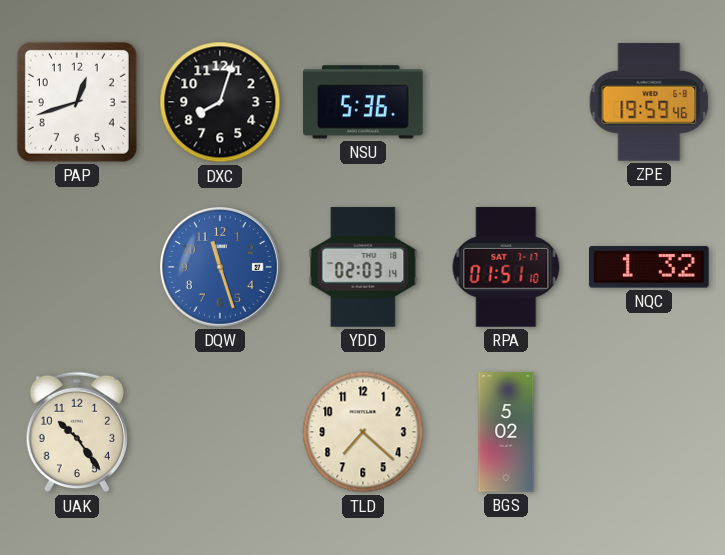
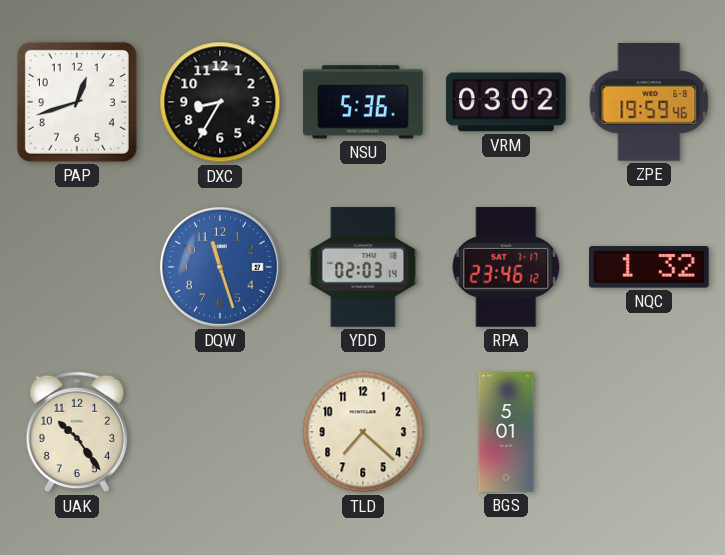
DXC: 8:03 -> 8:35 (220, 102)
VRM: none -> 03:02 (506, 102)
RPA: 01:51 -> 23:46 (506, 267)
BGS: 5:02 -> 5:01 (506, 432)
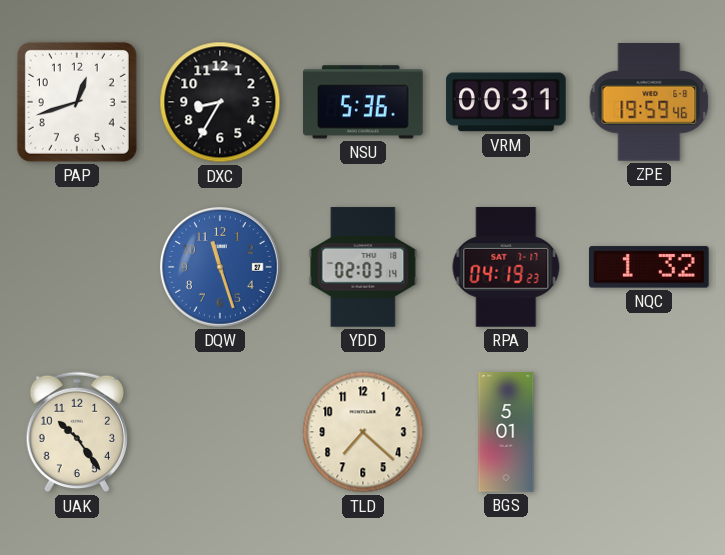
VRM: 03:02 -> 00:31 (506, 102)
RPA: 23:46 -> 04:19 (506, 267)
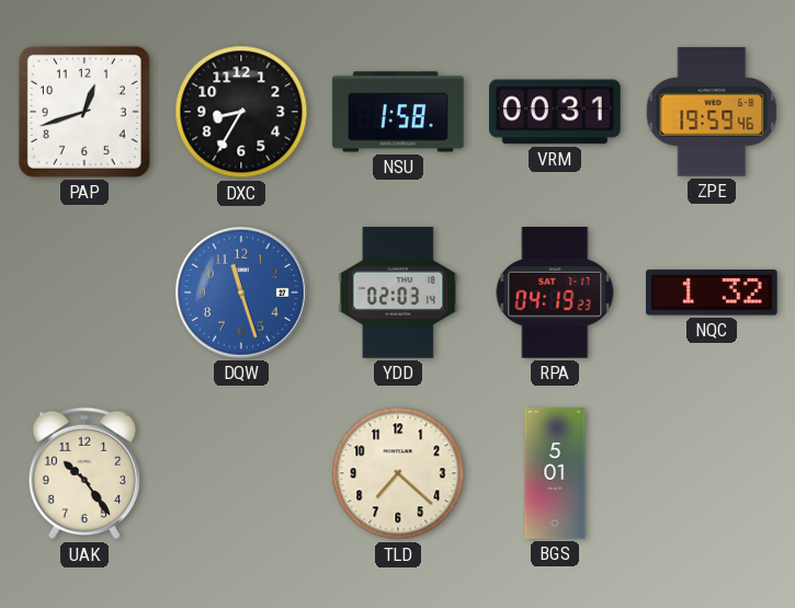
NSU: 5:36 -> 1:58 (398, 112)
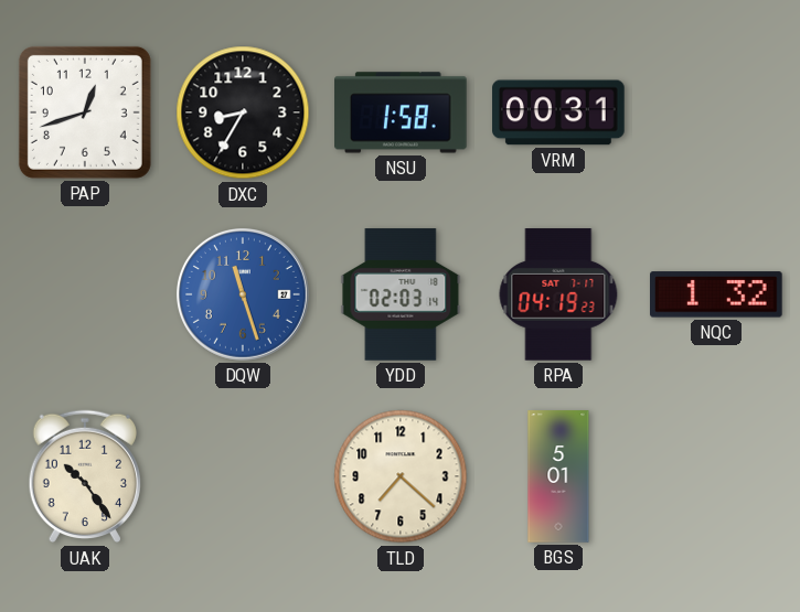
ZPE: 19:59 -> none (712, 112)
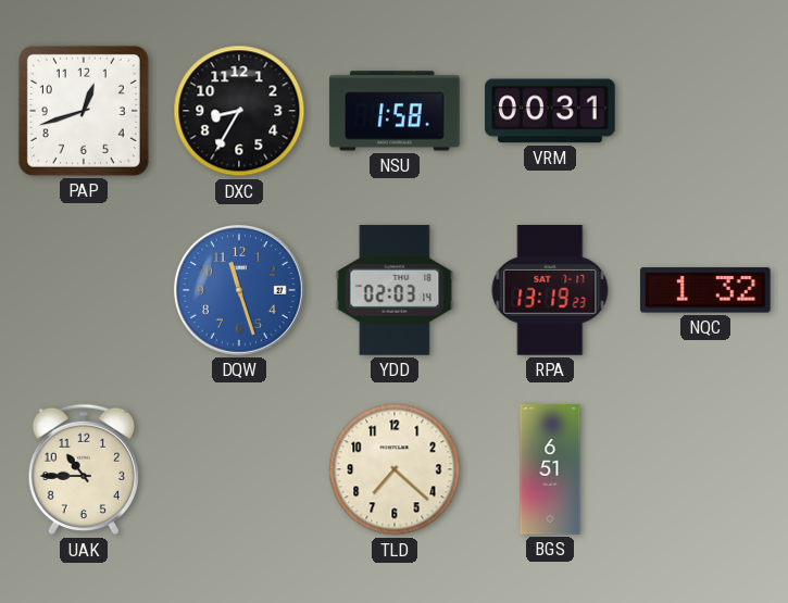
RPA: 04:19 -> 13:19 (550, 290)
UAK: 10:24 -> 10:45 (83, 469)
BGS: 5:01 -> 6:51 (550, 469)
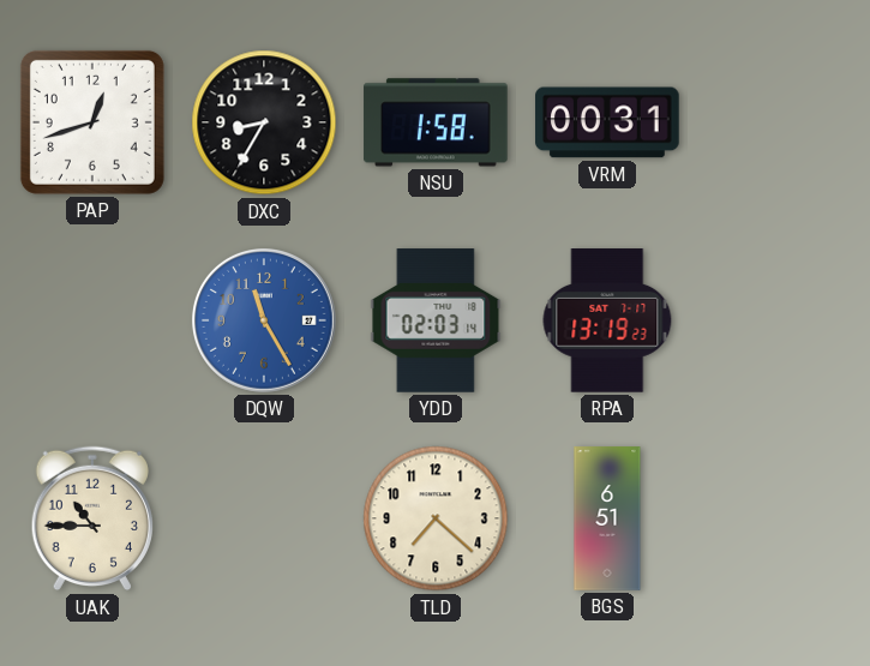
DQW: 11:27 -> 11:25 (264, 320)
NQC: 1:32 -> none (706, 290)
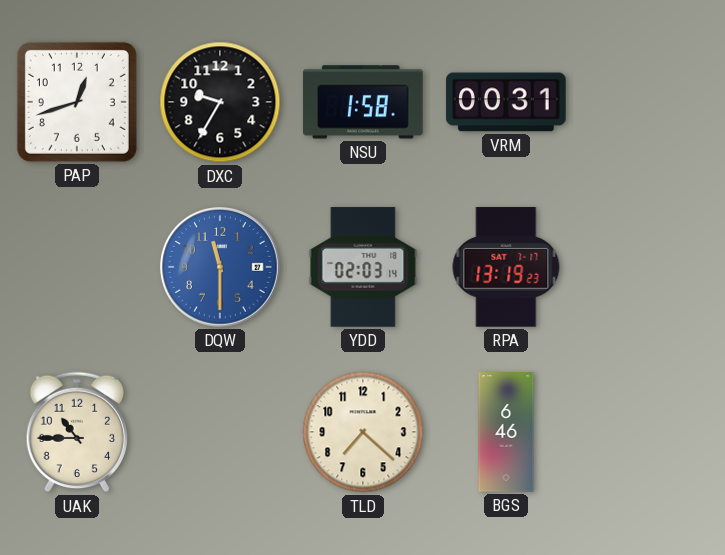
DXC: 8:35 -> 9:35 (220, 102)
DQW: 11:25 -> 11:30 (220, 267)
BGS: 6:51 -> 6:46 (506, 432)
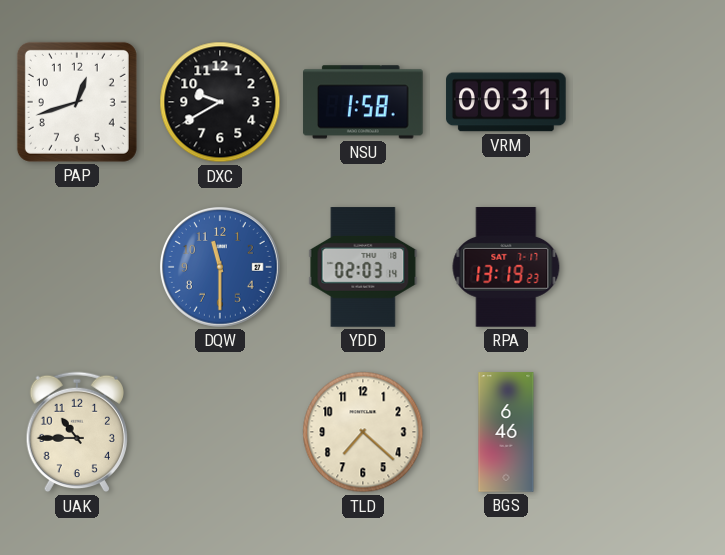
DXC: 9:35 -> 9:40 (220, 102)
